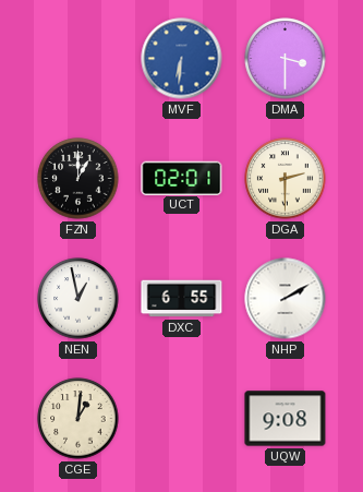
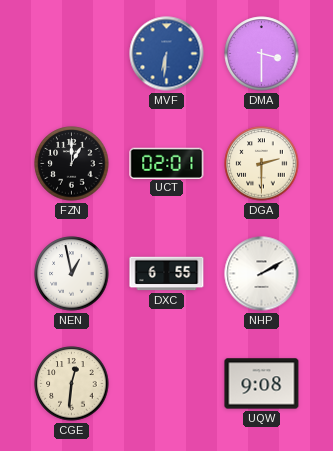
CGE: 1:01 -> 12:31 (72, 384)
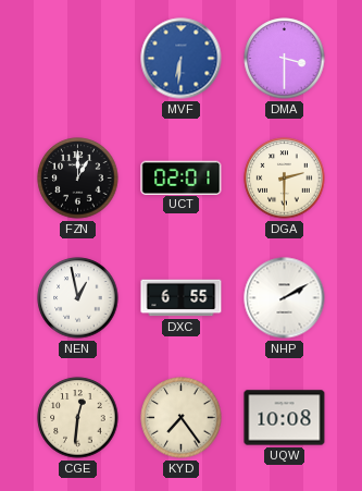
KYD: none -> 7:24 (182, 418)
UQW: 9:08 -> 10:08 (285, 418)
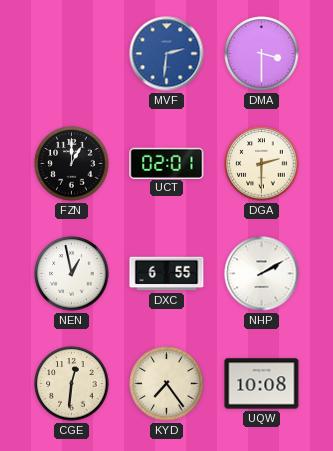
MVF: 6:31 -> 2:31 (167, 54)
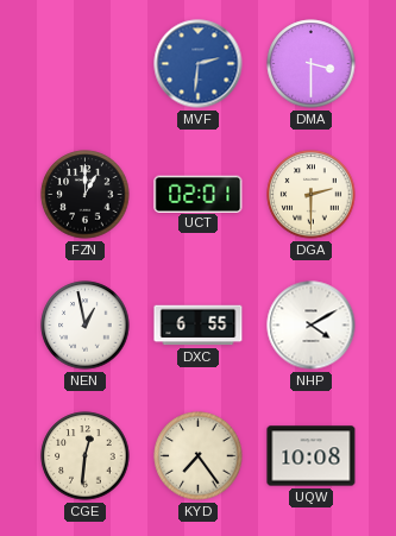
NHP: 2:10 -> 4:10 (312, 326)
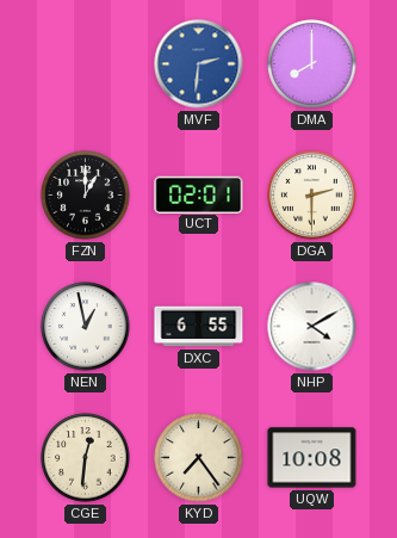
DMA: 3:30 -> 8:00 (312, 64)
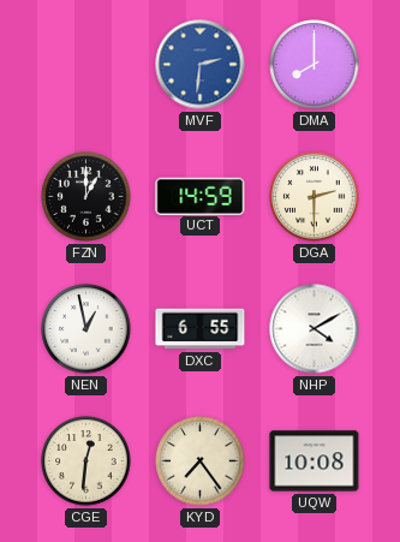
UCT: 02:01 -> 14:59 (201, 196)
